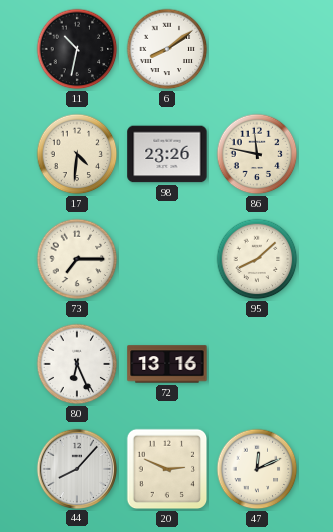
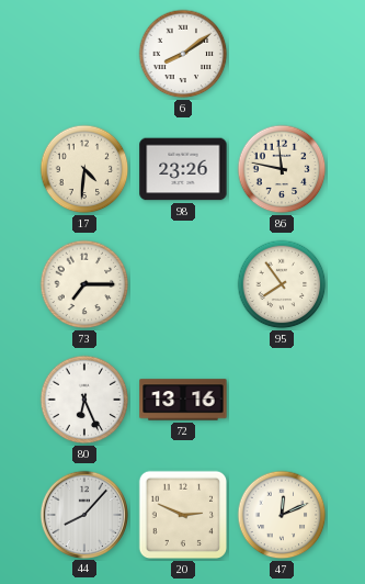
11: 10:32 -> none (77, 49)
95: 8:08 -> 7:54 (282, 284)
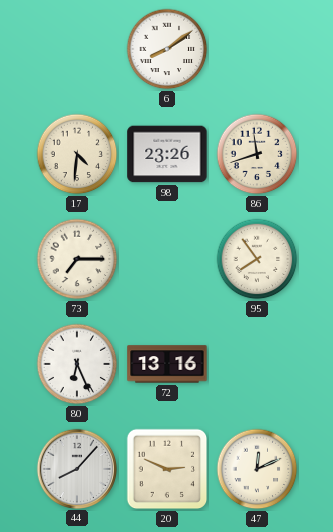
86: 11:47 -> 11:42 (257, 154)
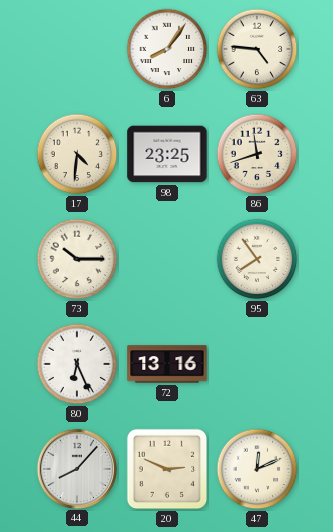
6: 8:09 -> 8:06 (167, 49)
63: none -> 4:46 (257, 49)
98: 23:26 -> 23:25 (167, 154)
73: 7:15 -> 10:15 (77, 259)
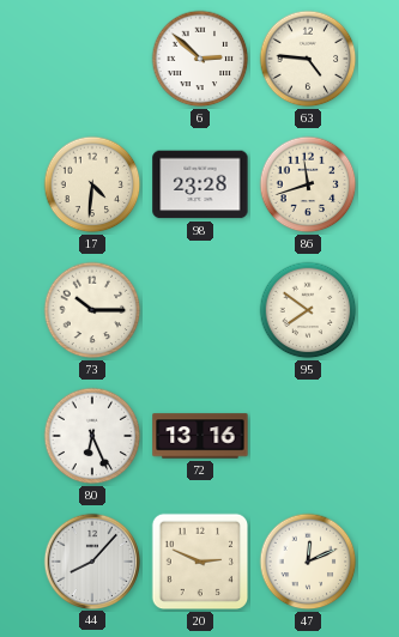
6: 8:06 -> 2:52 (200, 59)
98: 23:25 -> 23:28 (200, 184)
95: 7:54 -> 7:51 (308, 310)
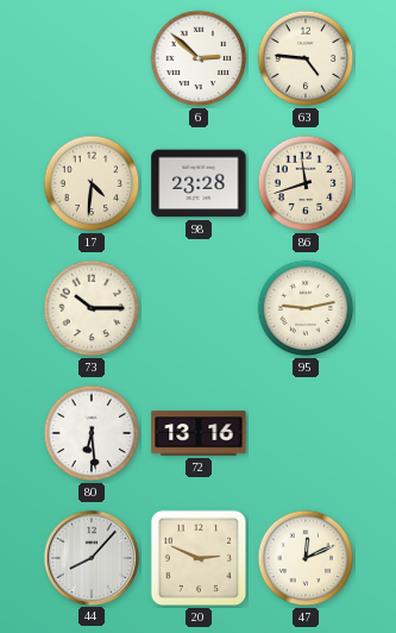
95: 7:51 -> 9:13 (306, 308)
80: 6:26 -> 6:29 (92, 433)
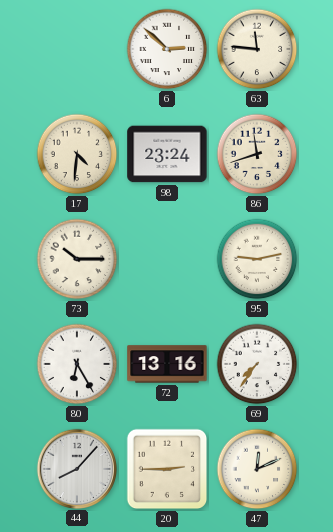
63: 4:46 -> 11:46 (257, 49)
98: 23:28 -> 23:24 (167, 154)
80: 6:29 -> 6:25 (77, 364)
69: none -> 7:36 (257, 364)
20: 2:49 -> 2:45 (167, 469)
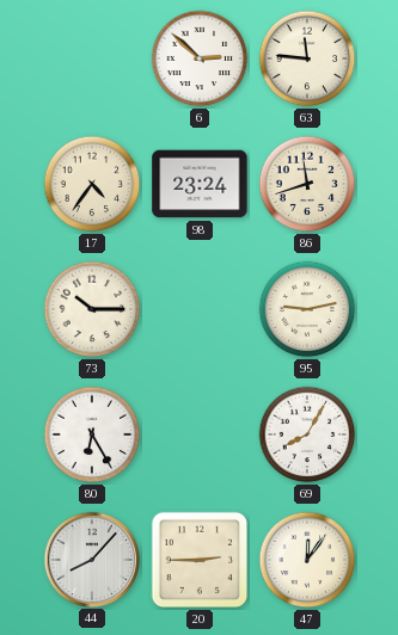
17: 4:31 -> 4:36 (92, 184)
72: 13:16 -> none (167, 364)
69: 7:36 -> 8:05 (307, 434)
47: 12:11 -> 12:06 (307, 560)
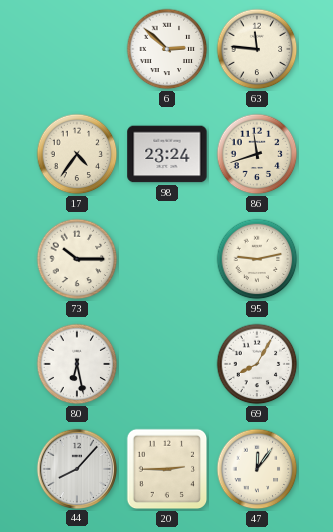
80: 6:25 -> 6:28 (77, 364)
